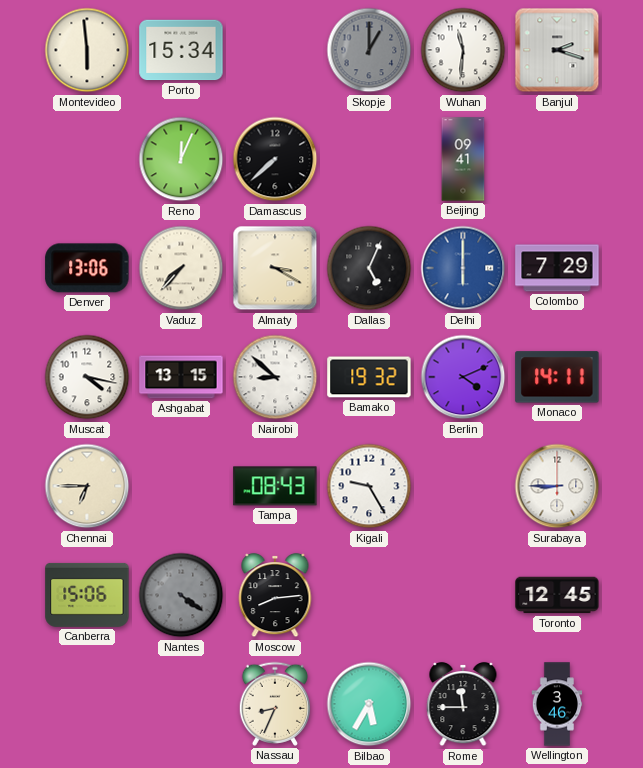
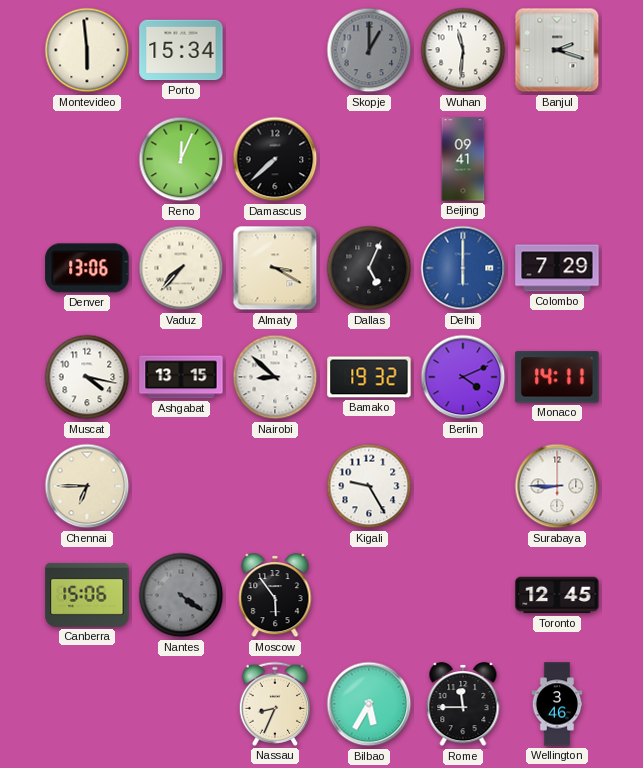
Tampa: 08:43 -> none (275, 486)
Moscow: 8:14 -> 5:54 (275, 595)
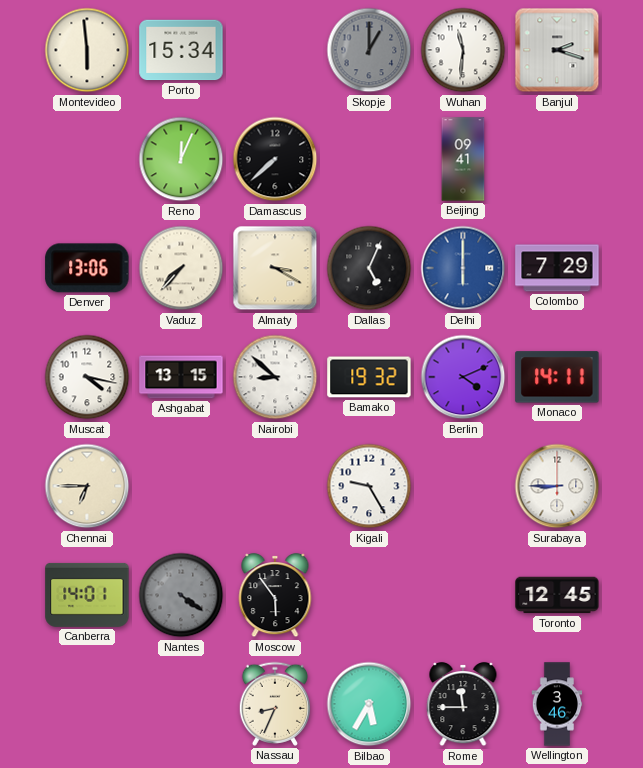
Canberra: 15:06 -> 14:01 (87, 595)
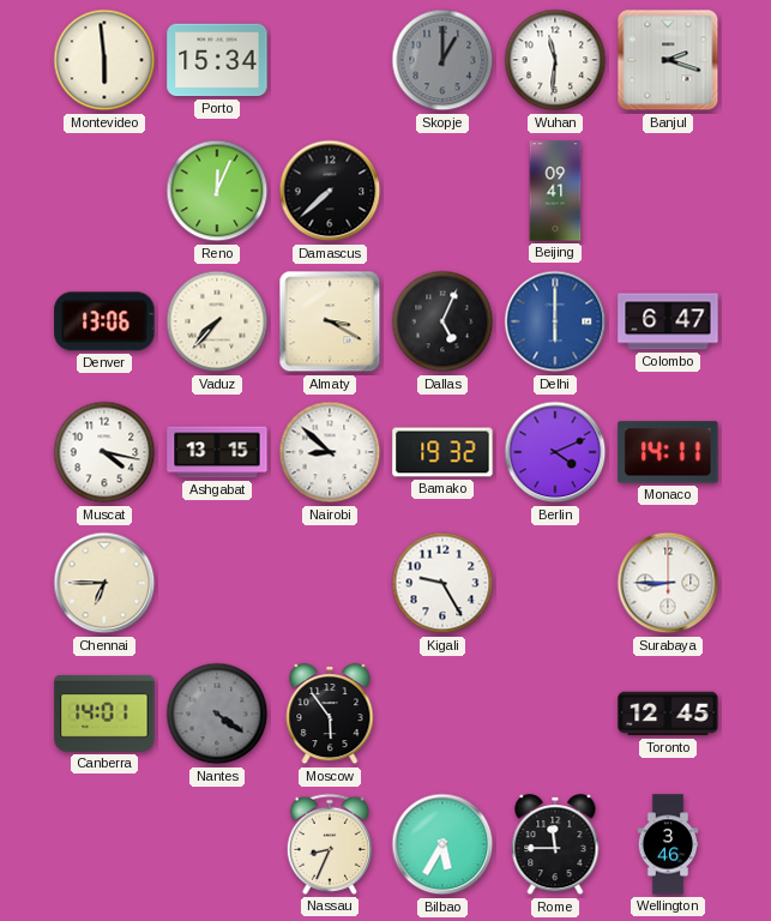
Colombo: 7:29 -> 6:47 (668, 321)
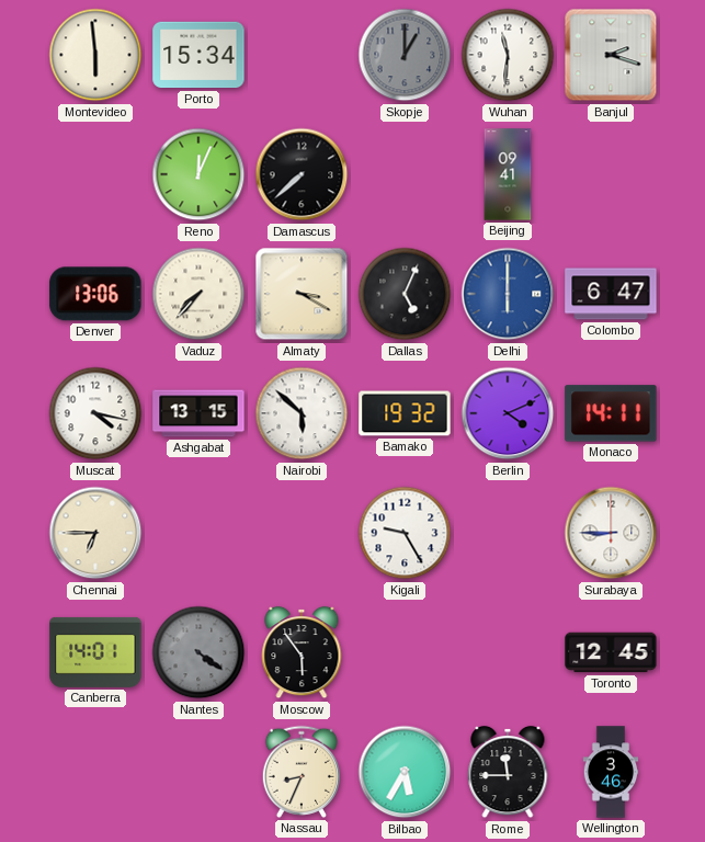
Nairobi: 8:52 -> 5:52 (302, 413)
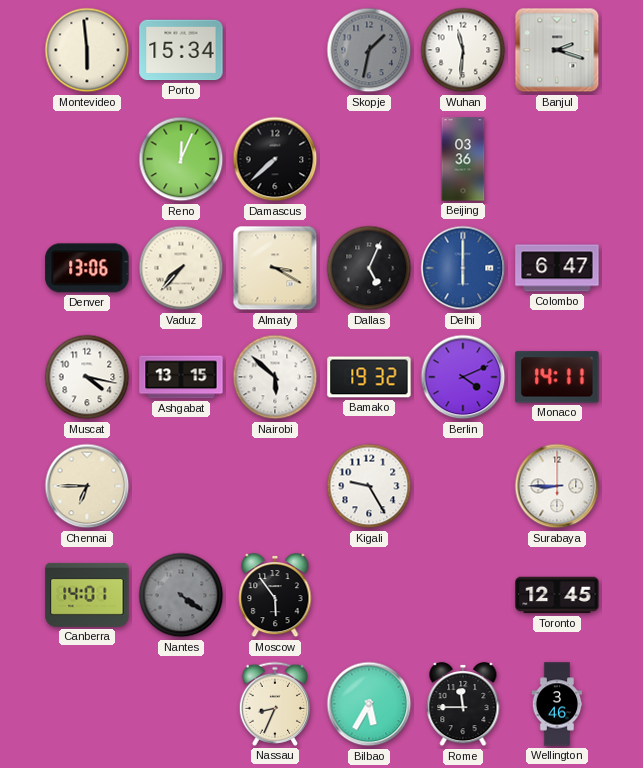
Skopje: 1:00 -> 1:32 (369, 50)
Beijing: 09:41 -> 03:36 (463, 159)
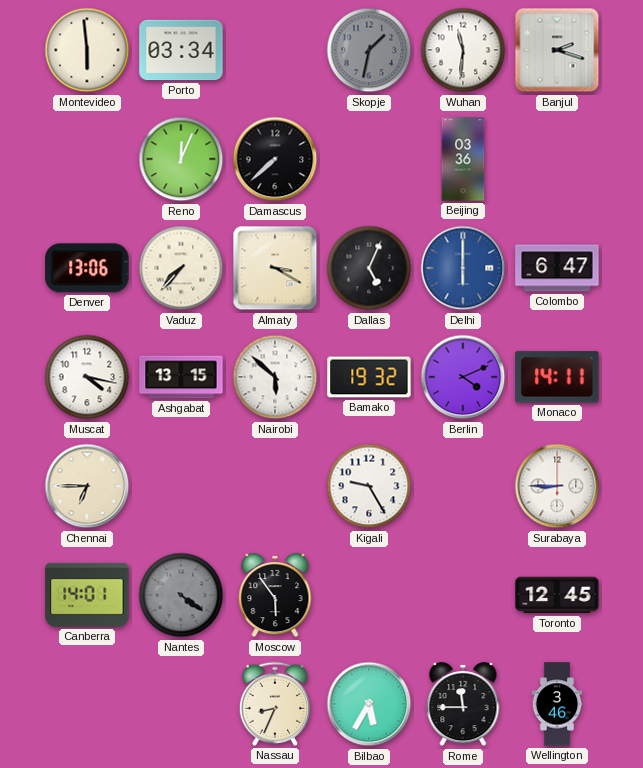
Porto: 15:34 -> 03:34 (181, 50)
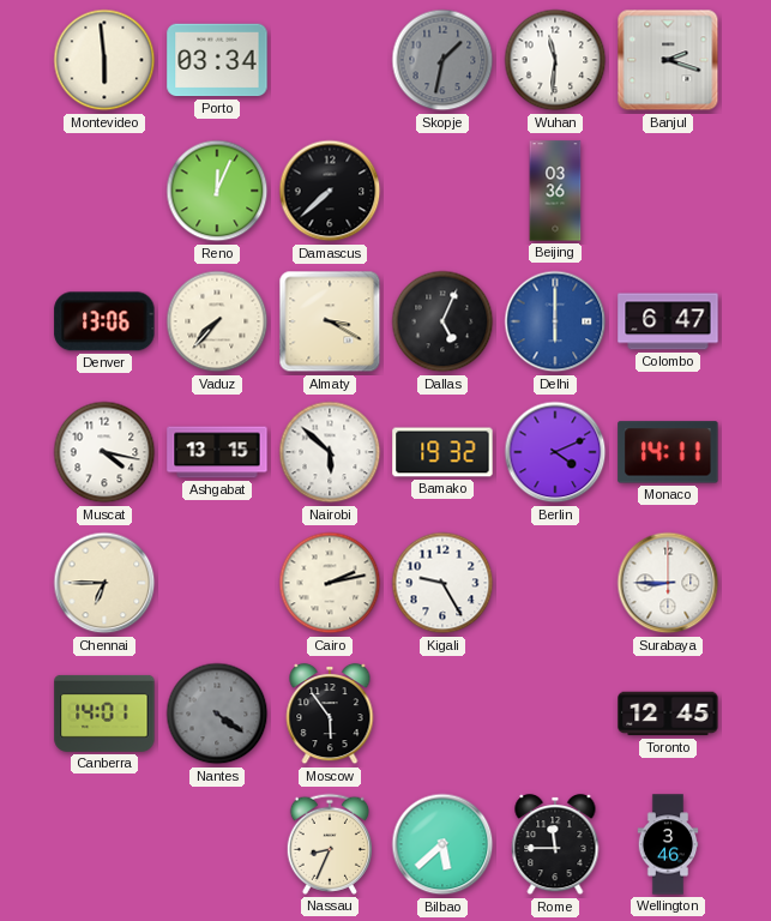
Cairo: none -> 2:13 (330, 583)
Bilbao: 5:35 -> 5:38 (442, 844)
